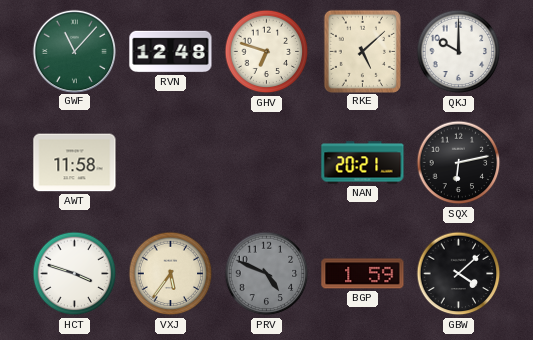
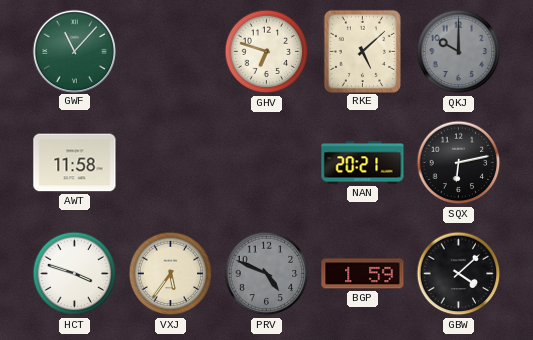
RVN: 12:48 -> none (171, 52)
QKJ dial: white -> grey (459, 52)
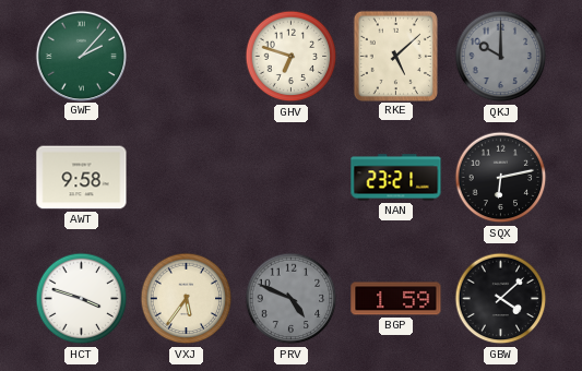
GWF: 11:07 -> 2:07 (81, 56)
AWT: 11:58 -> 9:58 (82, 178)
NAN: 20:21 -> 23:21 (396, 178)
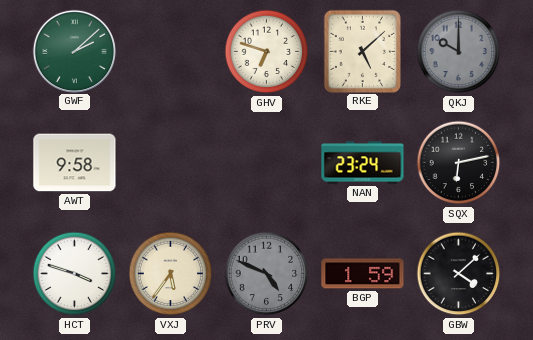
GWF: 2:07 -> 2:08 (74, 51)
NAN: 23:21 -> 23:24 (363, 163)
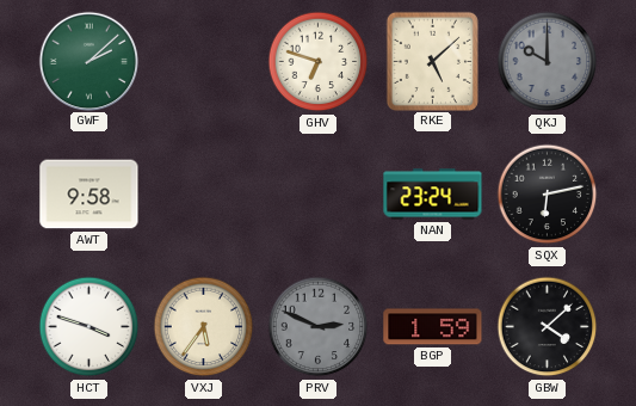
PRV: 4:49 -> 2:49 (319, 327)
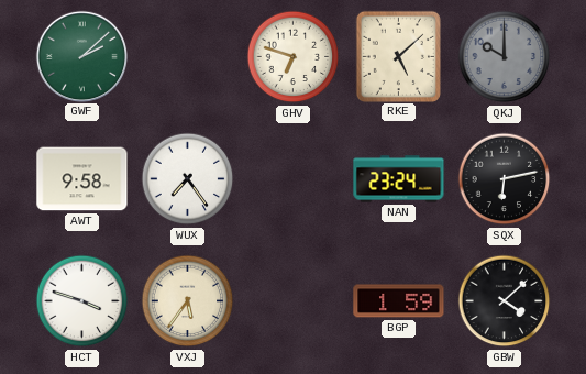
WUX: none -> 7:24 (188, 179)
PRV: 2:49 -> none (319, 327)
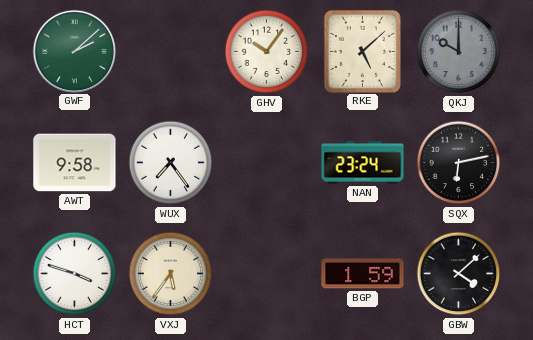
GHV: 6:48 -> 10:06 (267, 52)
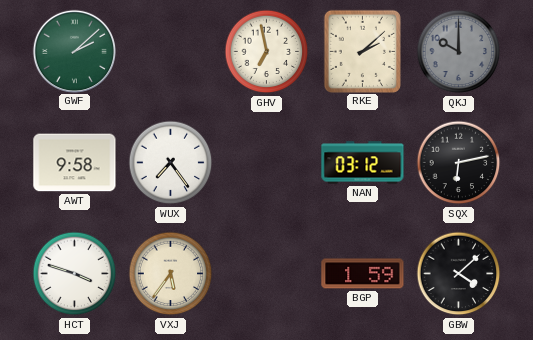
GHV: 10:06 -> 6:58 (267, 52)
RKE: 5:08 -> 2:08 (362, 51)
NAN: 23:24 -> 03:12 (363, 163)
